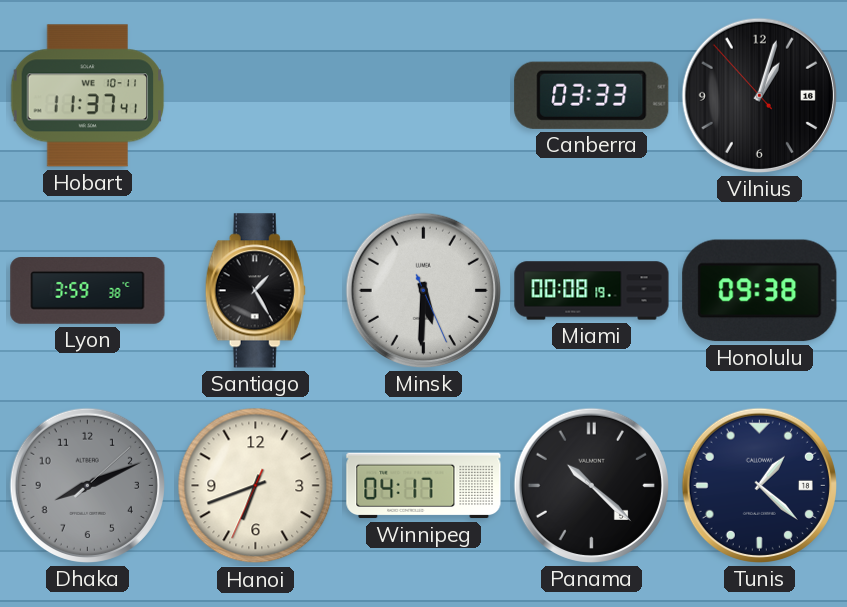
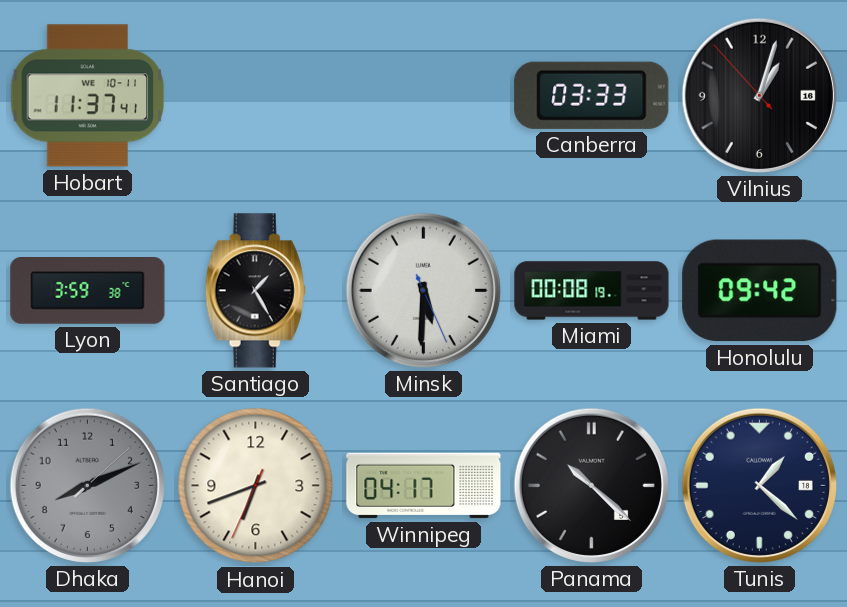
Honolulu: 09:38 -> 09:42 (760, 291)
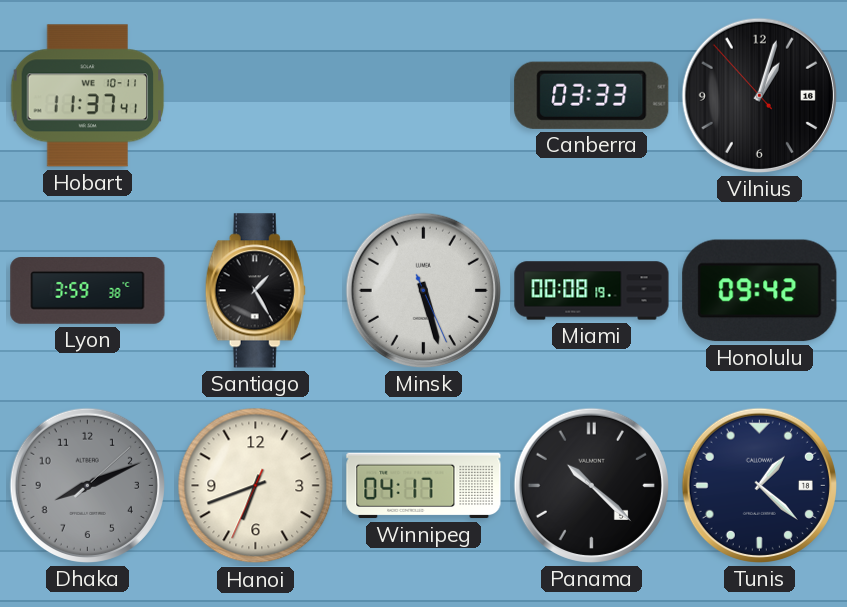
Minsk: 5:30 -> 5:27 (423, 290)
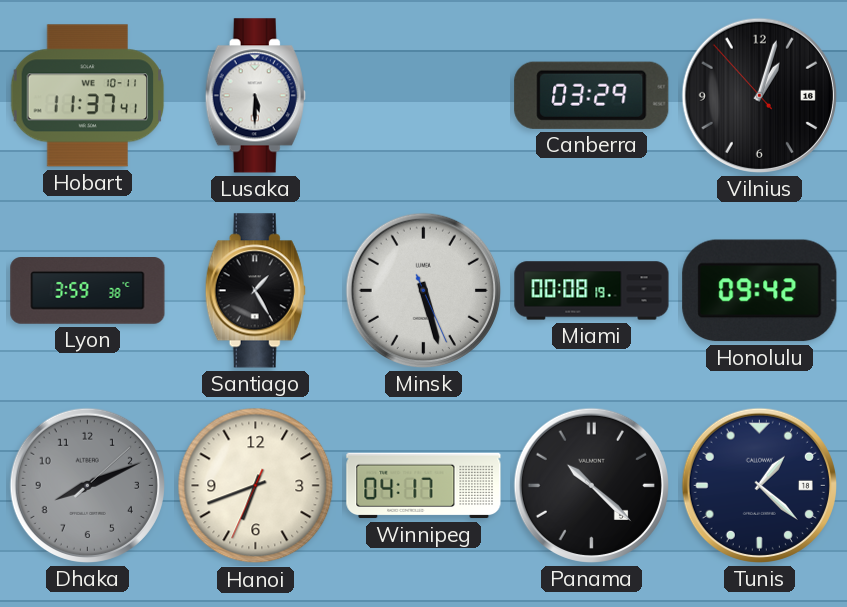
Lusaka: none -> 5:30 (255, 96)
Canberra: 03:33 -> 03:29 (592, 95)
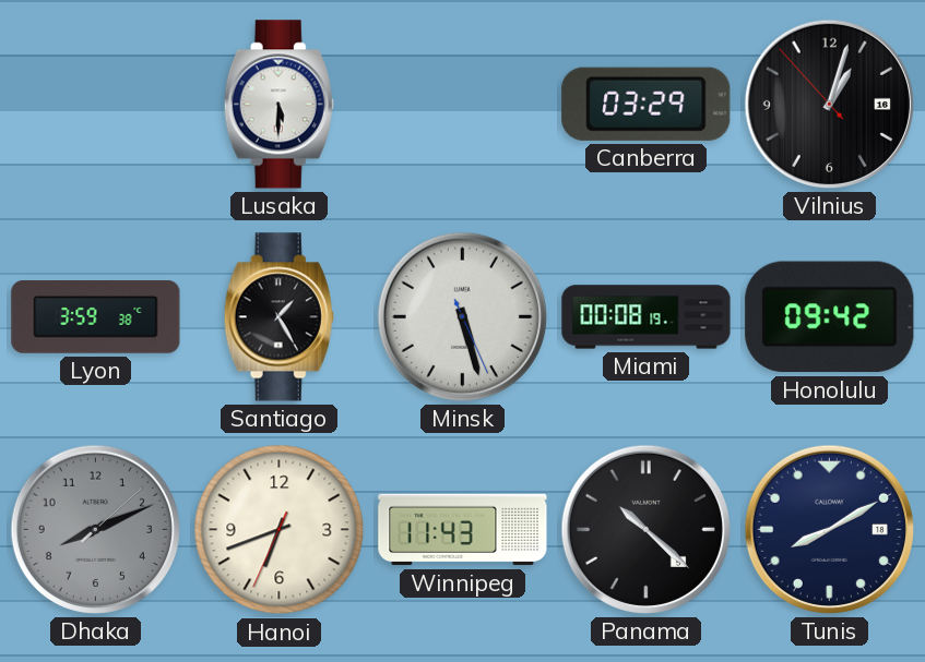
Hobart: 11:37 -> none (88, 96)
Winnipeg: 04:17 -> 11:43 (463, 530)
Tunis: 1:22 -> 8:10 (829, 529)
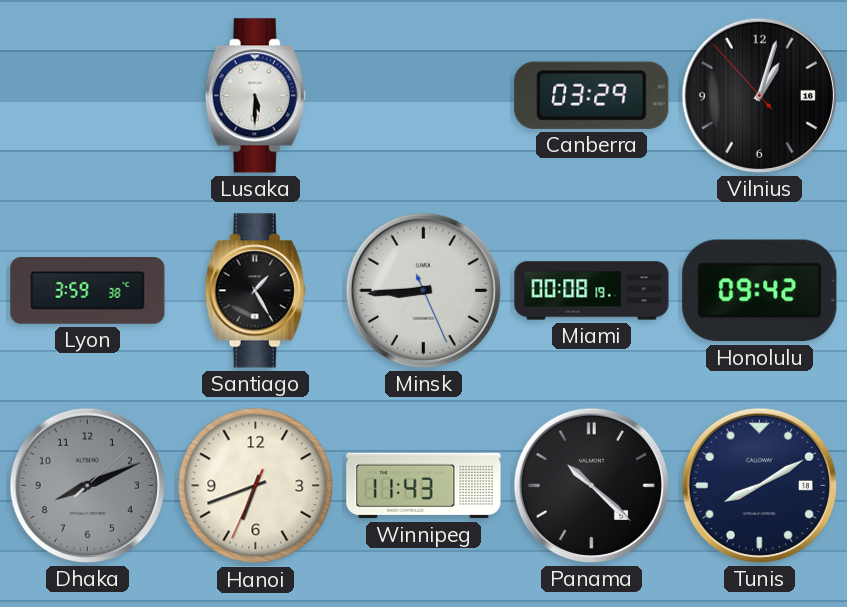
Minsk: 5:27 -> 8:44 (423, 290)
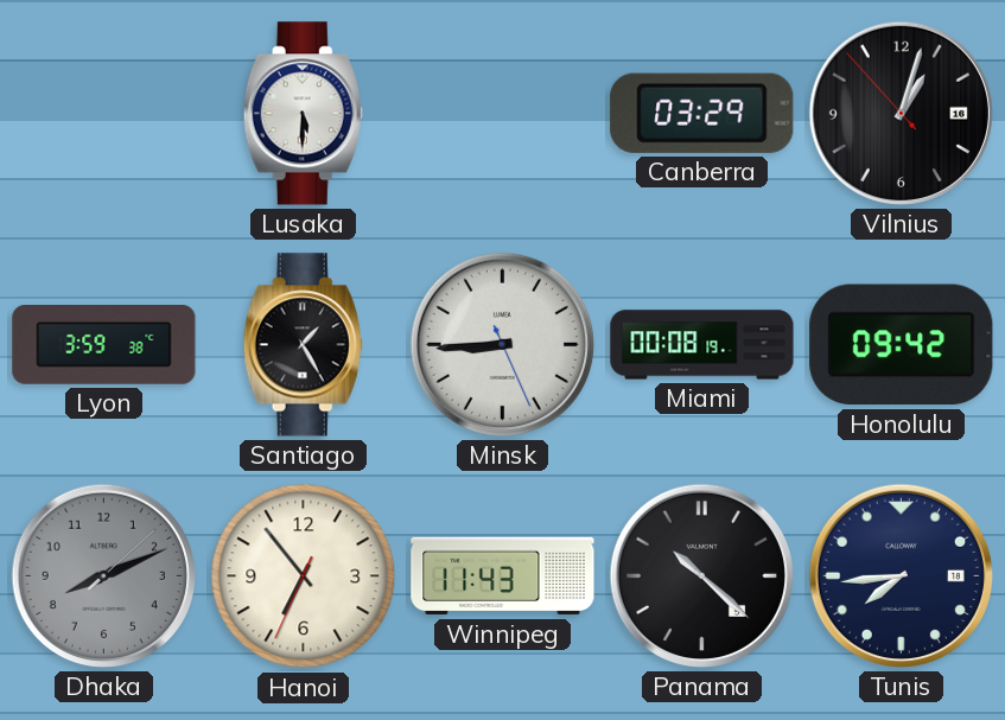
Hanoi: 6:41 -> 6:53 (304, 576)
Tunis: 8:10 -> 7:44 (901, 575)
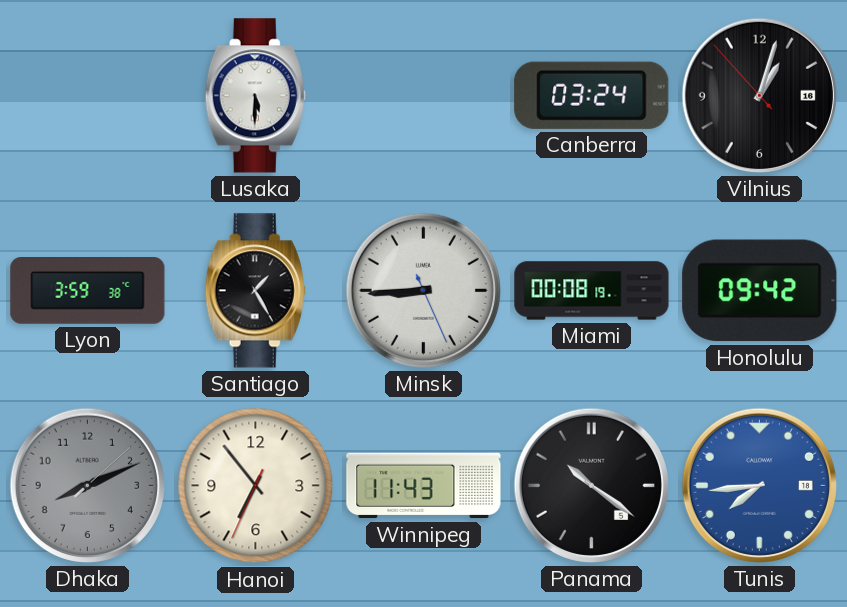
Canberra: 03:29 -> 03:24 (592, 95)
Panama: 10:22 -> 10:21 (591, 485)
Tunis dial: navy -> blue (759, 485)
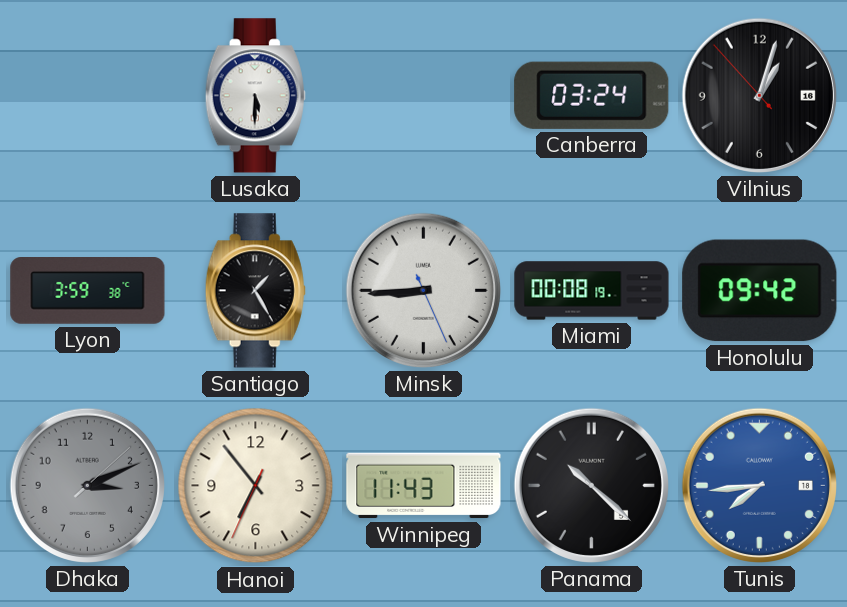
Dhaka: 8:11 -> 3:11 (87, 485)
Panama: 10:21 -> 10:22 (591, 485)
